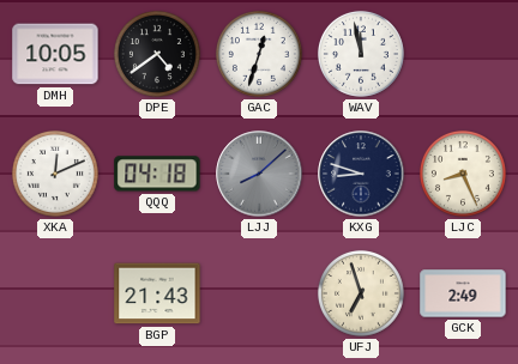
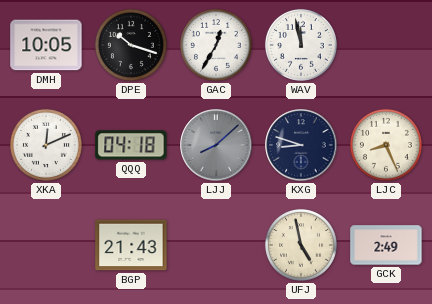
DPE: 4:39 -> 10:18 (131, 45)
GAC: 12:33 -> 12:35 (216, 45)
UFJ: 6:57 -> 4:58 (301, 245)
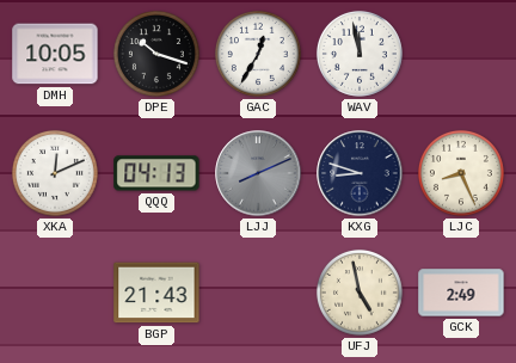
QQQ: 04:18 -> 04:13 (156, 173)
LJJ: 8:08 -> 8:11 (258, 173)
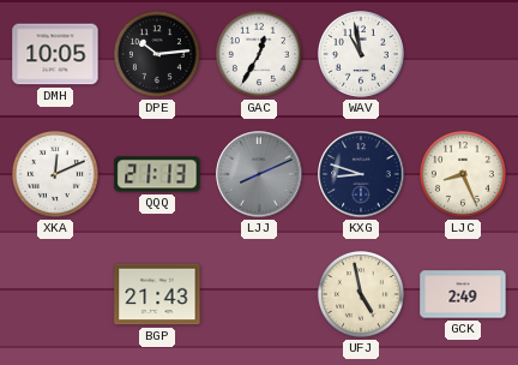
DPE: 10:18 -> 10:14 (157, 54)
WAV: 11:58 -> 10:58 (361, 54)
QQQ: 04:13 -> 21:13 (157, 174)
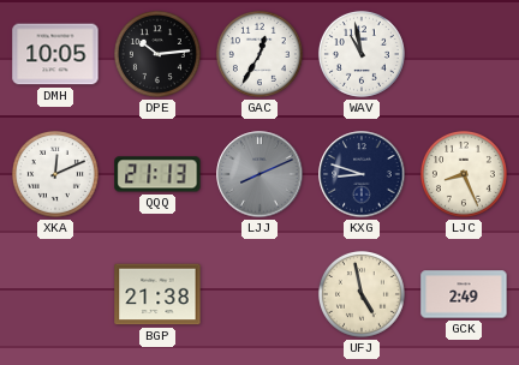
BGP: 21:43 -> 21:38 (157, 294)
